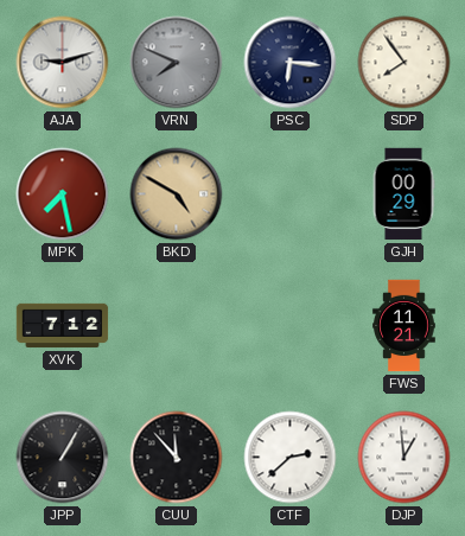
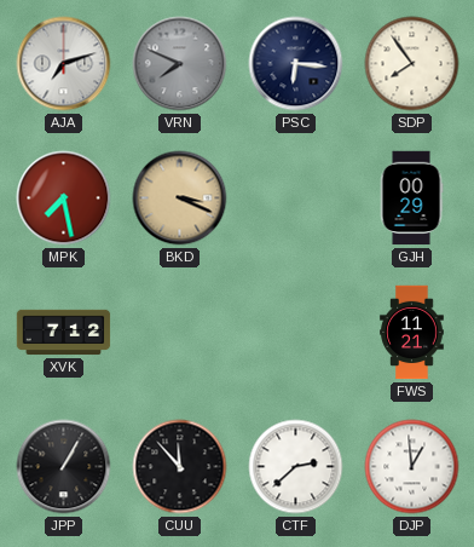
AJA: 9:12 -> 7:12 (64, 64)
BKD: 4:50 -> 3:19 (180, 198)
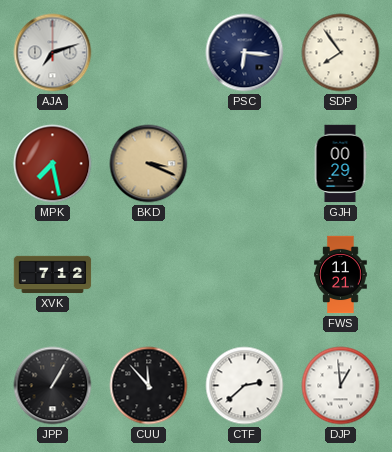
VRN: 7:49 -> none (180, 64)
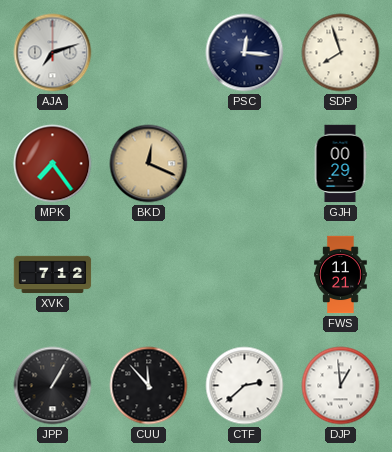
PSC: 6:16 -> 12:16 (245, 53)
SDP: 7:54 -> 7:57 (341, 53)
MPK: 7:28 -> 7:24 (53, 164)
BKD: 3:19 -> 12:19 (149, 164)
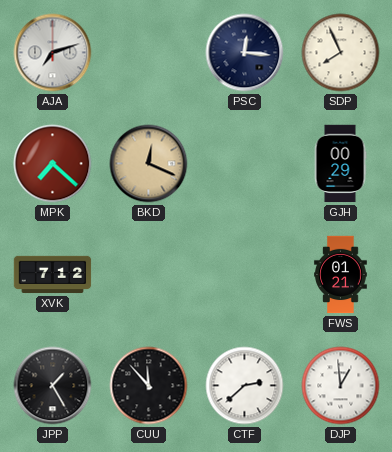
SDP: 7:57 -> 7:56 (341, 53)
MPK: 7:24 -> 7:22 (53, 164)
FWS: 11:21 -> 01:21 (341, 275)
JPP: 1:05 -> 1:25 (53, 386)
